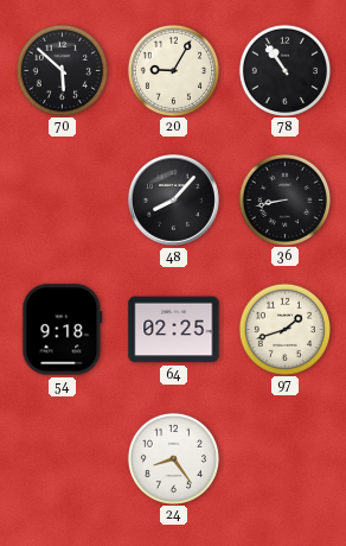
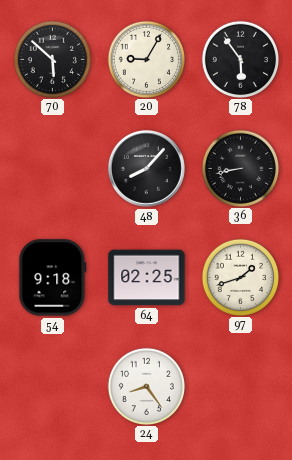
78: 10:54 -> 5:54 (240, 59)
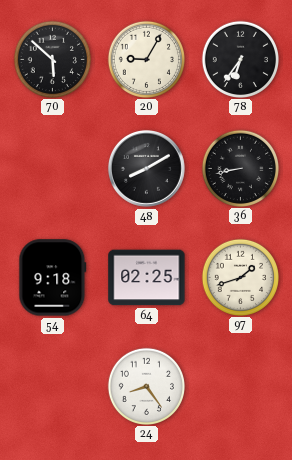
78: 5:54 -> 6:36 (240, 59)
48: 8:07 -> 8:10 (146, 168)
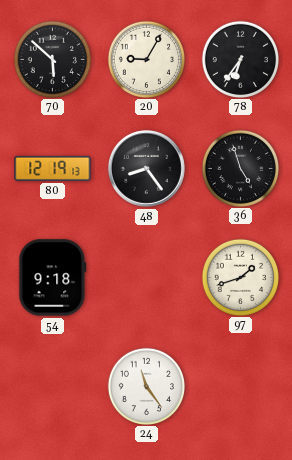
80: none -> 12:19 (53, 168)
48: 8:10 -> 8:24 (146, 168)
36: 8:43 -> 4:57 (240, 168)
64: 02:25 -> none (147, 278)
24: 8:24 -> 11:24 (146, 386)
